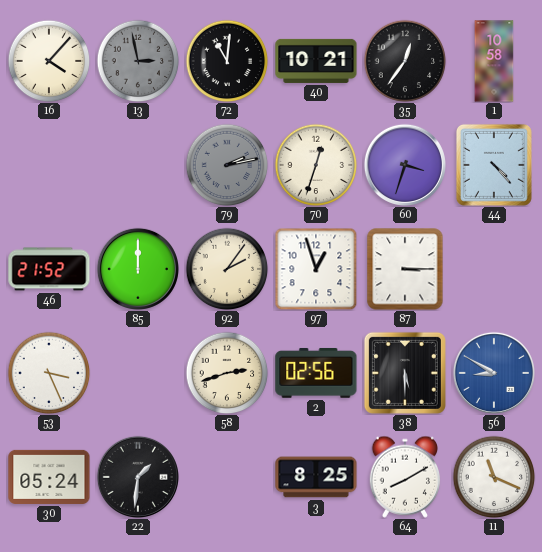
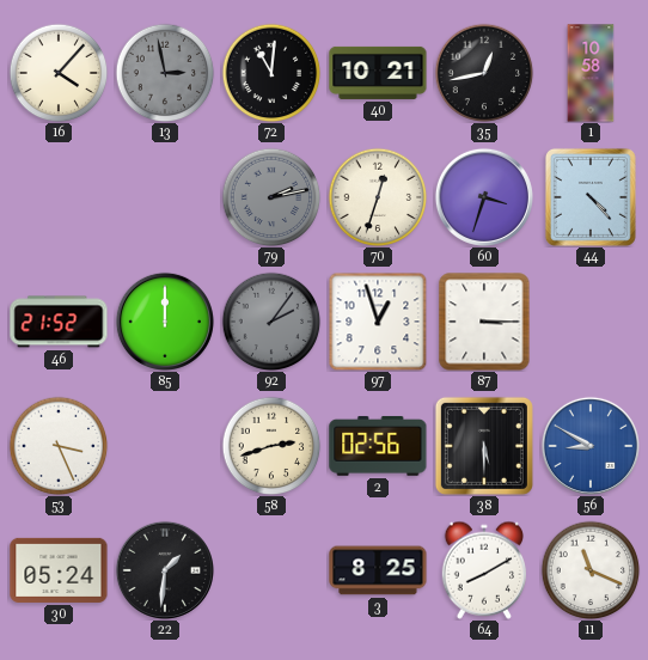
35: 12:36 -> 12:43 (484, 73)
92 dial: cream -> grey (271, 322)
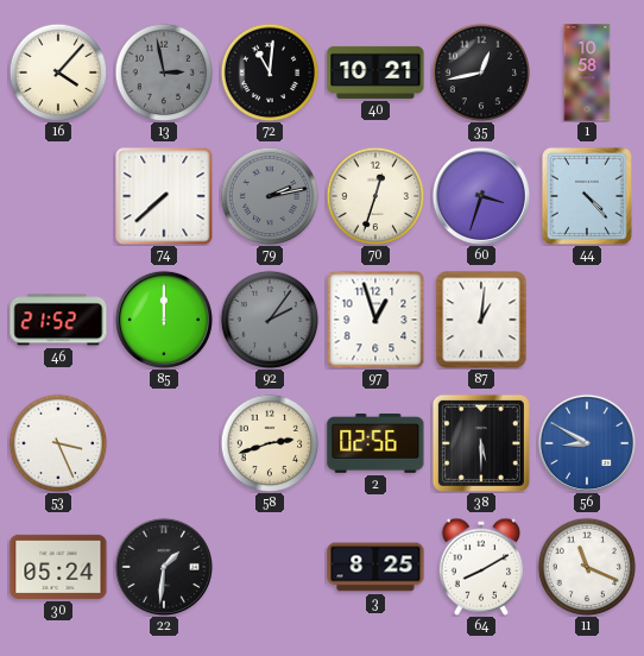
74: none -> 7:38 (164, 196)
87: 3:15 -> 1:01 (481, 320)
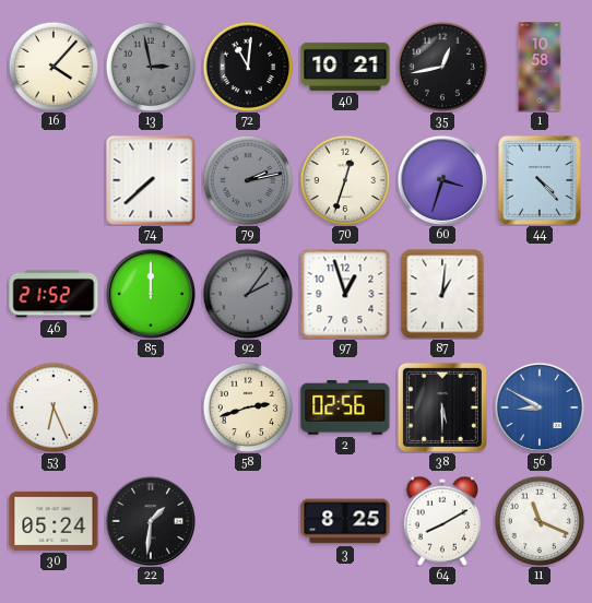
53: 3:26 -> 6:26 (54, 407)
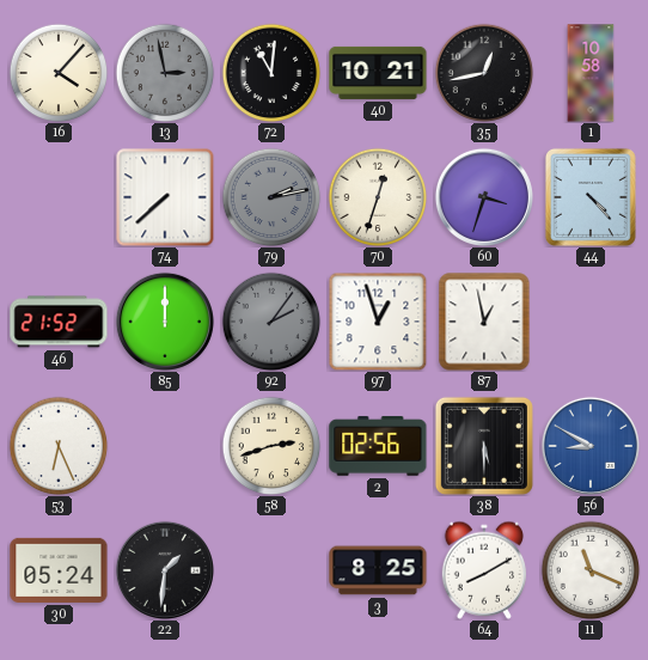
87: 1:01 -> 12:58 (484, 322)
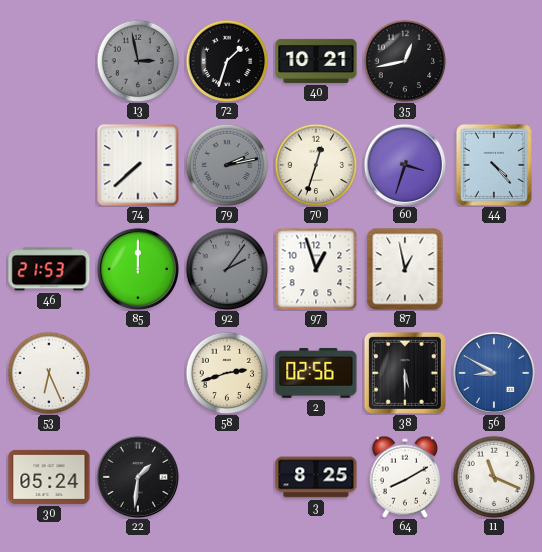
16: 4:07 -> none (59, 73)
72: 11:01 -> 1:33 (227, 61)
1: 10:58 -> none (591, 73)
46: 21:52 -> 21:53 (49, 269)
